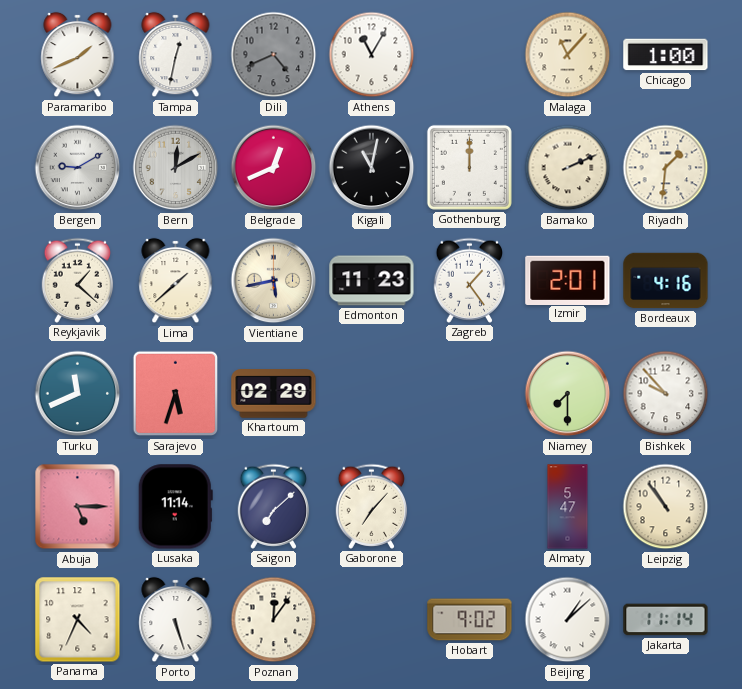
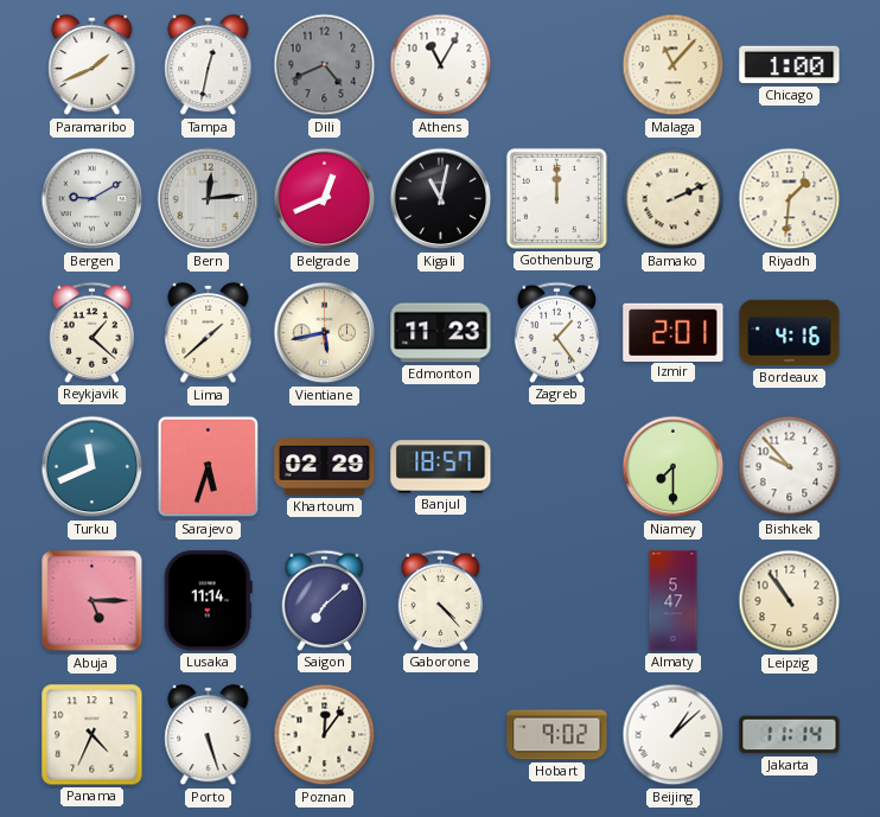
Bern: 12:10 -> 12:14 (209, 199)
Banjul: none -> 18:57 (441, 467)
Gaborone: 7:07 -> 4:23 (441, 600)
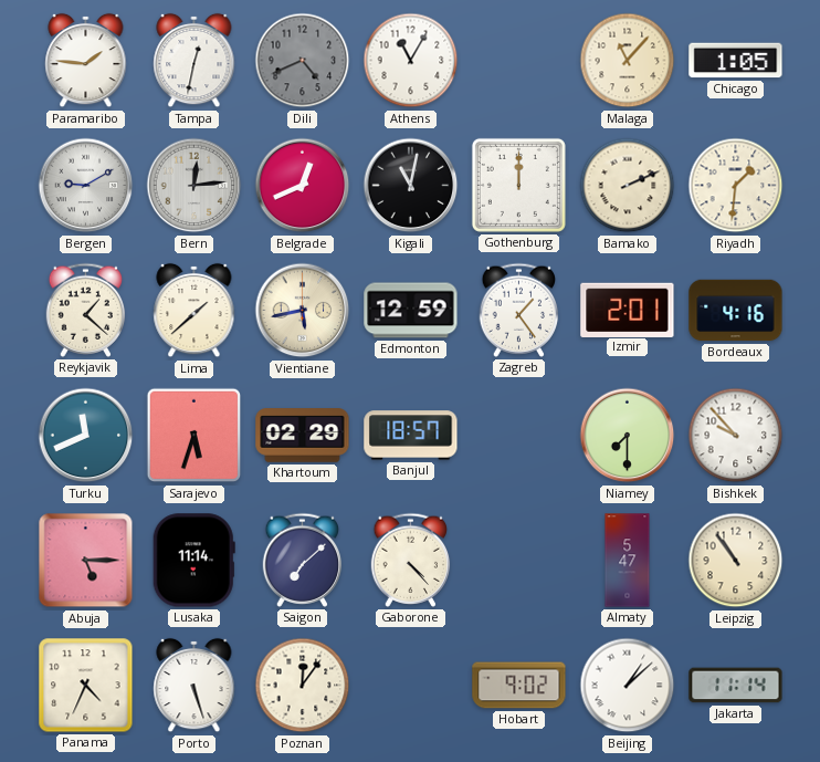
Paramaribo: 1:41 -> 1:46 (86, 61)
Chicago: 1:00 -> 1:05 (736, 61)
Edmonton: 11:23 -> 12:59 (411, 311)
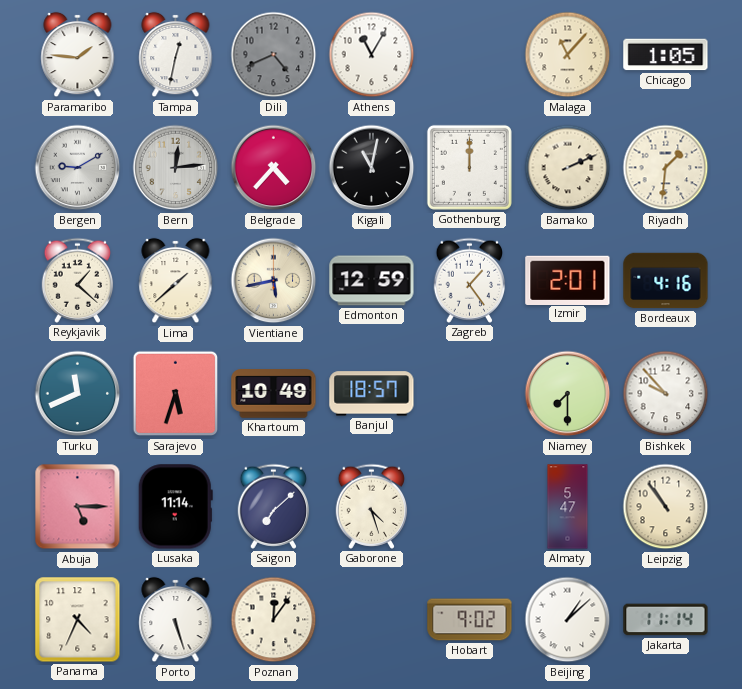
Belgrade: 12:41 -> 4:37 (274, 168)
Khartoum: 02:29 -> 10:49 (274, 394)
Gaborone: 4:23 -> 4:27 (372, 506)
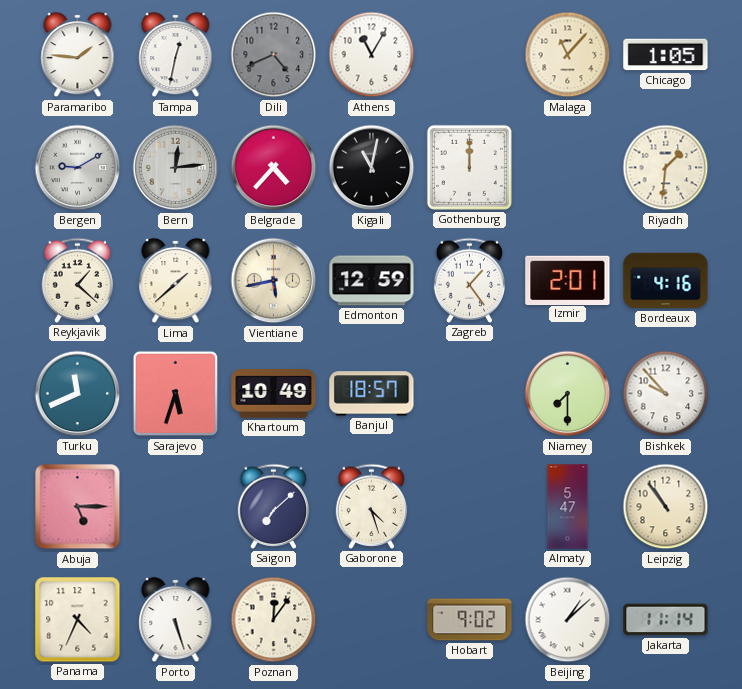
Bamako: 2:11 -> none (568, 168)
Lusaka: 11:14 -> none (175, 507)
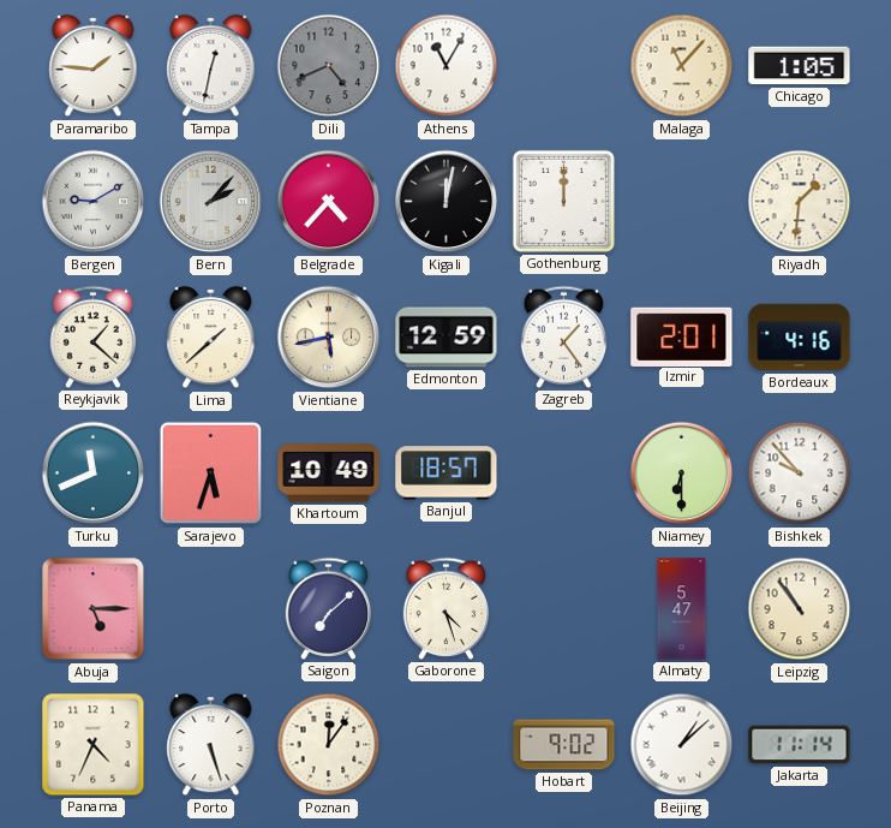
Bern: 12:14 -> 2:07 (211, 202)
Kigali: 11:02 -> 12:02 (447, 202)
Niamey: 7:30 -> 6:30 (682, 473)
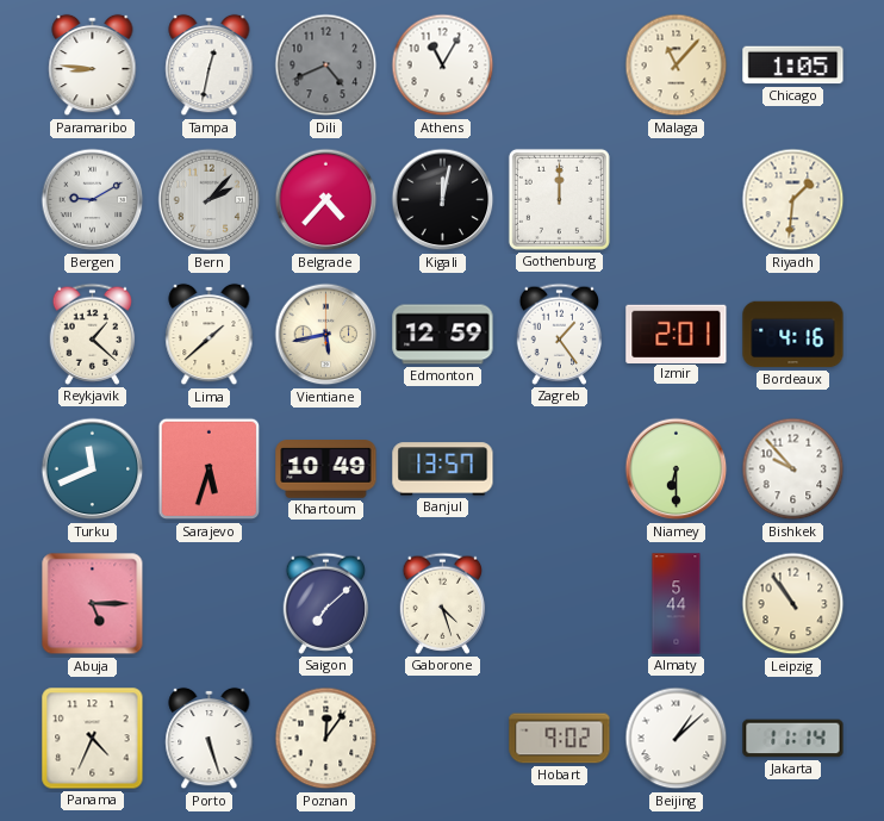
Paramaribo: 1:46 -> 8:46 (93, 66)
Banjul: 18:57 -> 13:57 (443, 469)
Almaty: 5:47 -> 5:44 (677, 604)
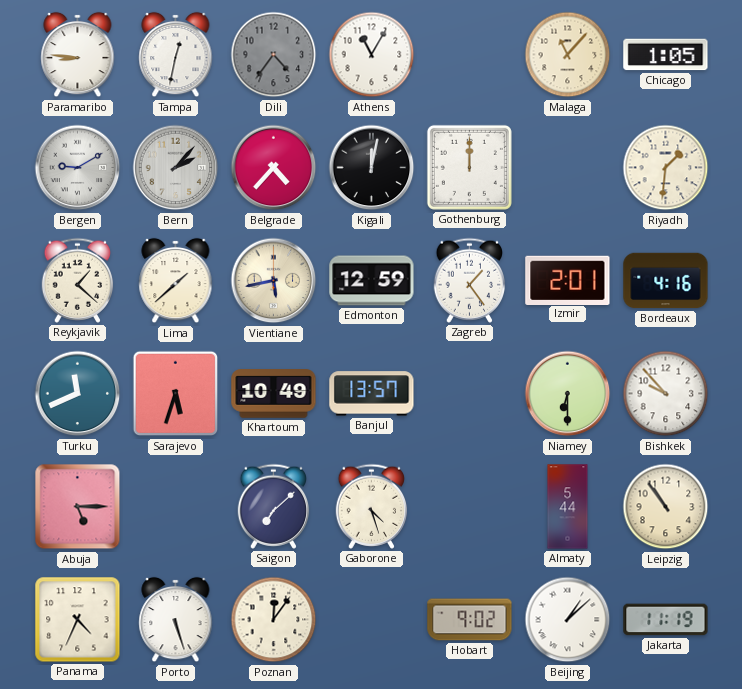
Dili: 4:41 -> 4:36 (274, 55)
Jakarta: 11:14 -> 11:19 (666, 620)
